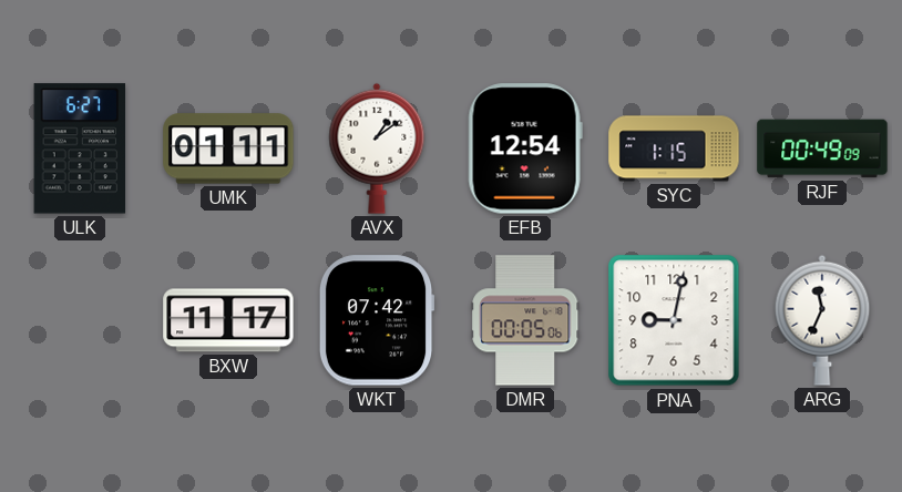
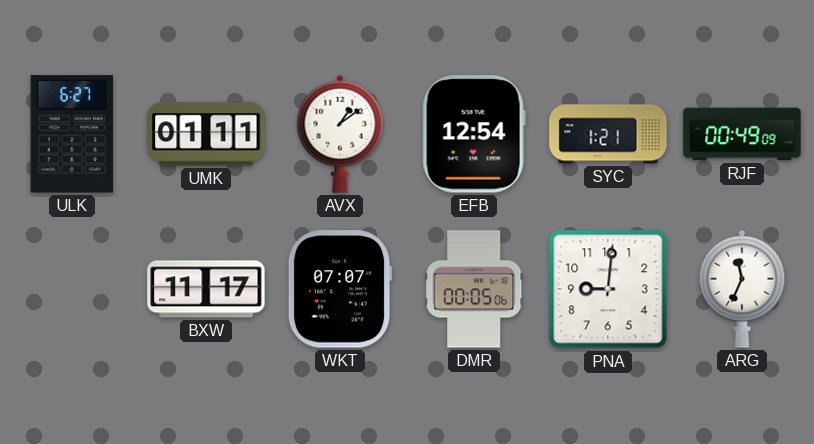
SYC: 1:15 -> 1:21 (608, 134)
WKT: 07:42 -> 07:07 (340, 289)
PNA: 9:02 -> 9:01 (608, 289)
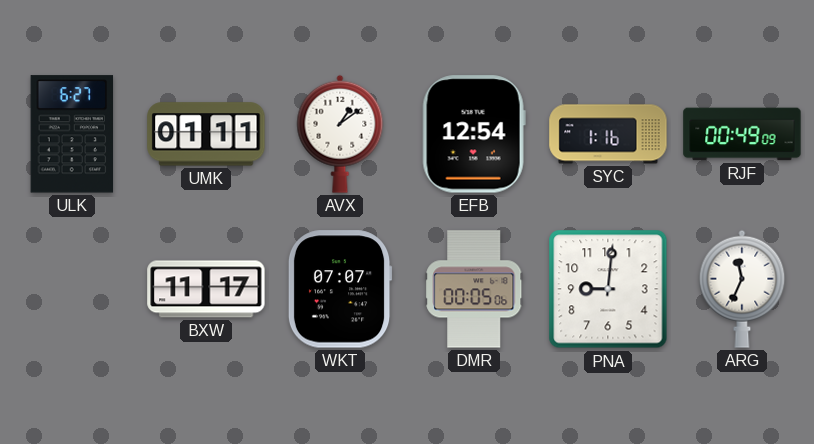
SYC: 1:21 -> 1:16 (608, 134)
